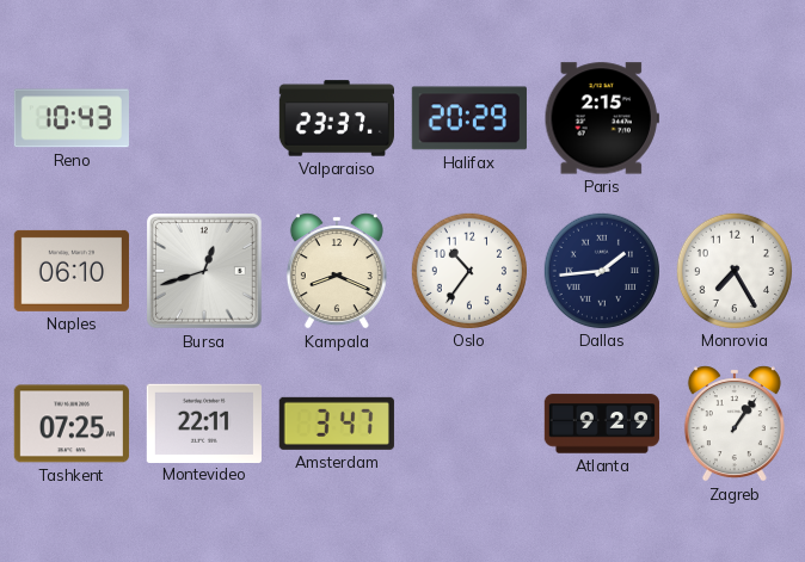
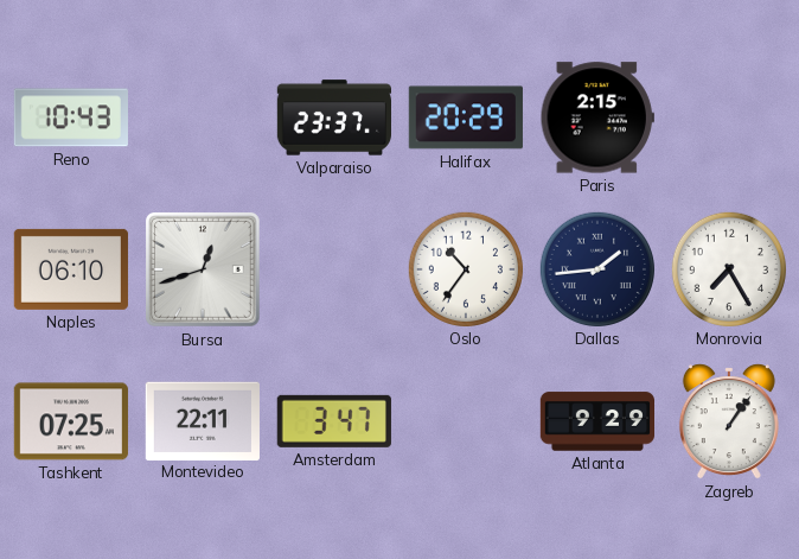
Kampala: 8:19 -> none (337, 271)
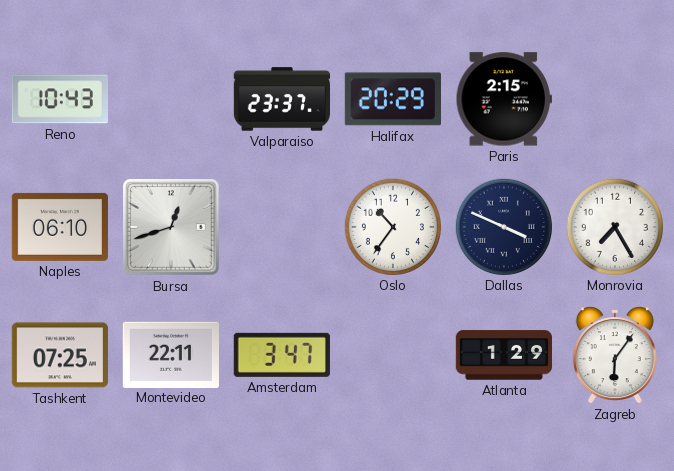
Dallas: 1:44 -> 3:49 (503, 226)
Atlanta: 9:29 -> 1:29 (503, 355)
Zagreb: 1:06 -> 6:06 (615, 355)
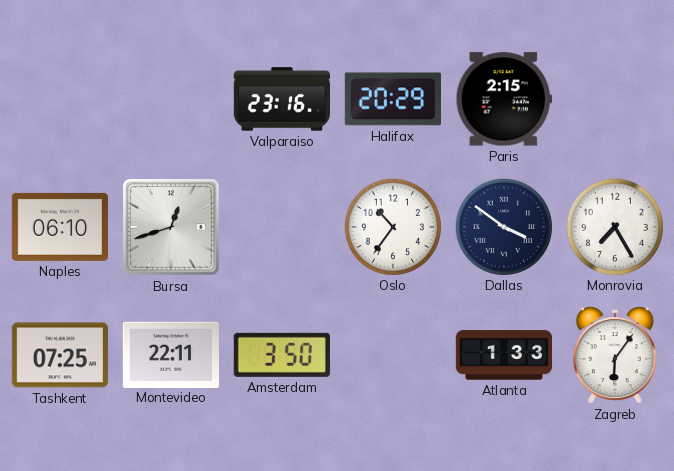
Reno: 10:43 -> none (60, 99)
Valparaiso: 23:37 -> 23:16 (281, 99)
Dallas: 3:49 -> 3:51 (503, 226)
Amsterdam: 3:47 -> 3:50 (282, 355)
Atlanta: 1:29 -> 1:33 (503, 355)
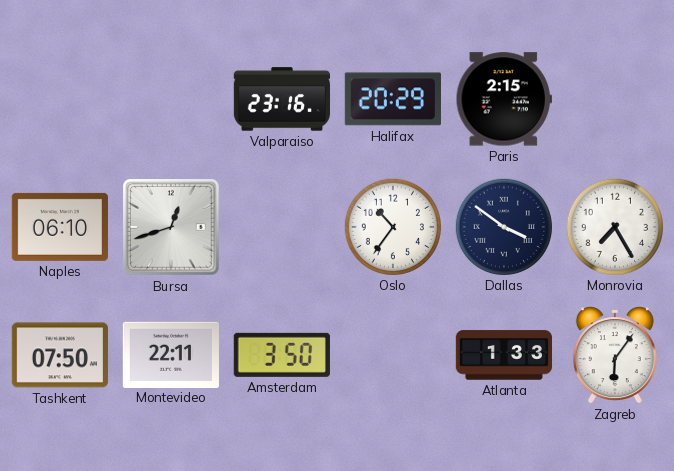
Tashkent: 07:25 -> 07:50 (60, 355)
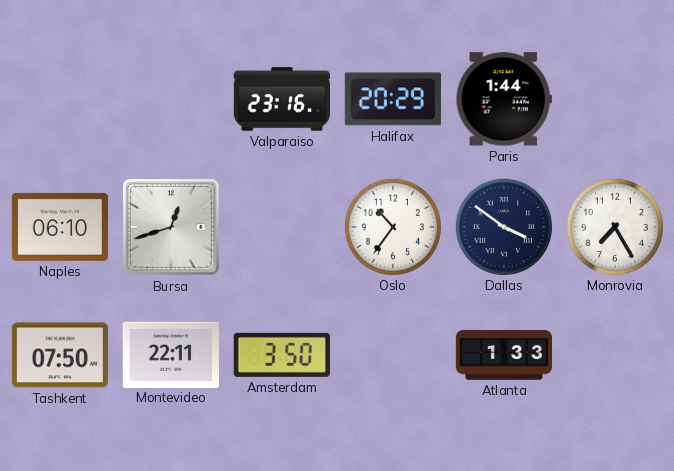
Paris: 2:15 -> 1:44 (504, 99)
Zagreb: 6:06 -> none (615, 355)
